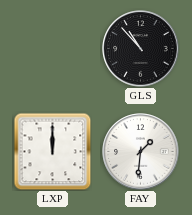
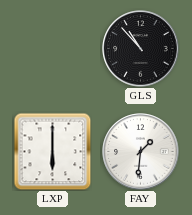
LXP: 12:00 -> 6:00 (52, 151)
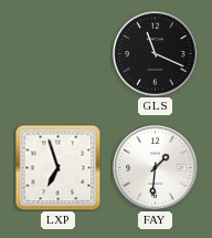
GLS: 10:53 -> 11:19 (156, 54)
LXP: 6:00 -> 6:57 (57, 167)
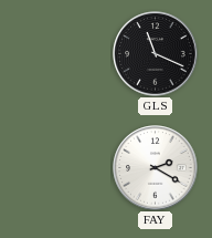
LXP: 6:57 -> none (57, 167)
FAY: 1:31 -> 2:20 (156, 168)
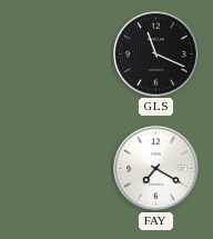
FAY: 2:20 -> 7:20 (156, 169)
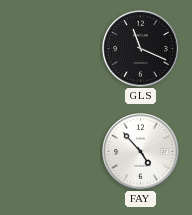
FAY: 7:20 -> 4:53 (141, 152)
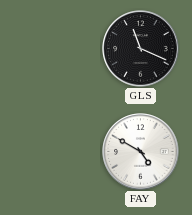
FAY: 4:53 -> 4:50 (141, 152)
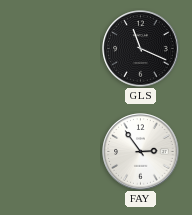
FAY: 4:50 -> 2:54 (141, 152)
